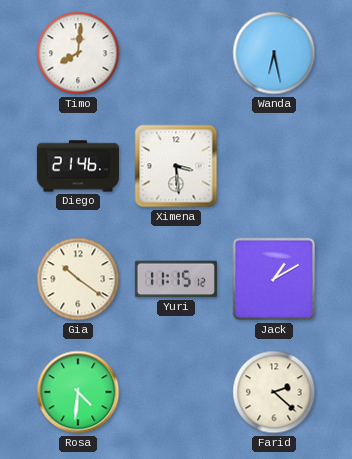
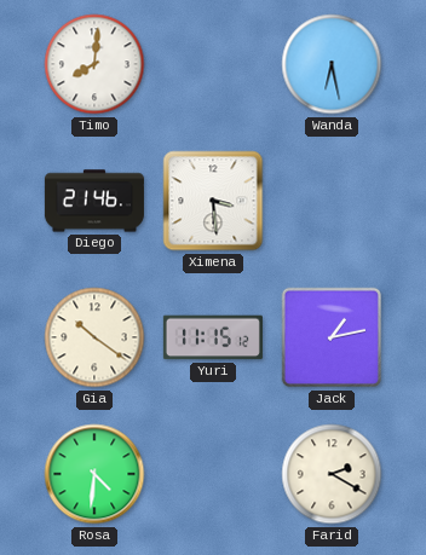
Jack: 1:10 -> 1:13 (332, 337)
Farid: 2:22 -> 2:20 (332, 474)
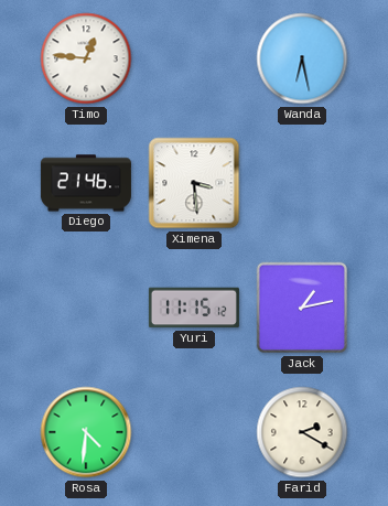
Timo: 8:01 -> 12:46 (86, 58)
Gia: 10:21 -> none (94, 337)
